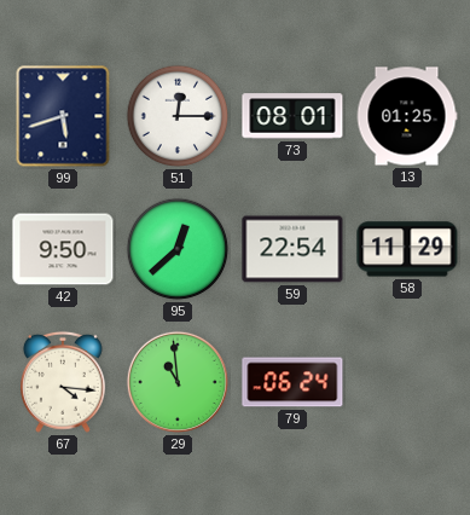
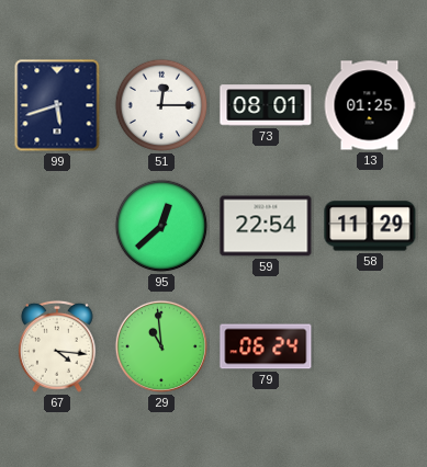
42: 9:50 -> none (63, 249)
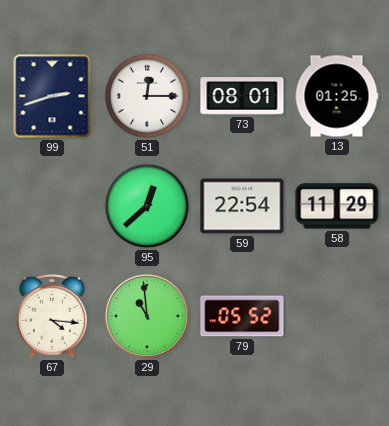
99: 5:42 -> 2:42 (52, 96)
79: 06:24 -> 05:52 (242, 316)
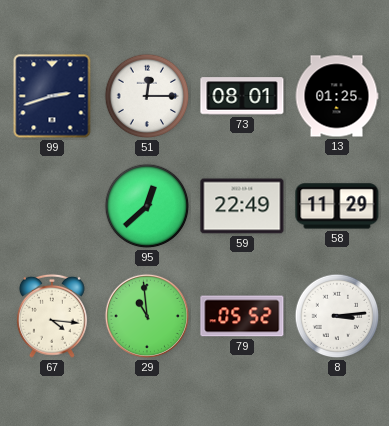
59: 22:54 -> 22:49 (242, 206)
8: none -> 3:14 (337, 316)
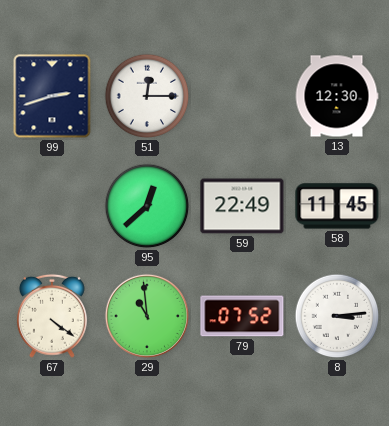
73: 08:01 -> none (242, 96)
13: 01:25 -> 12:30 (337, 96)
58: 11:29 -> 11:45 (337, 206)
67: 4:16 -> 4:21 (52, 316)
79: 05:52 -> 07:52 (242, 316)
